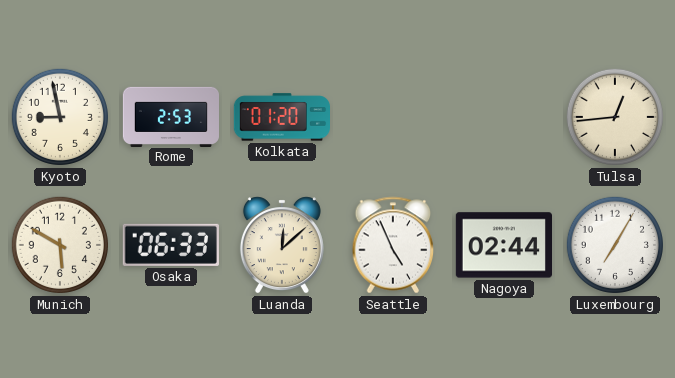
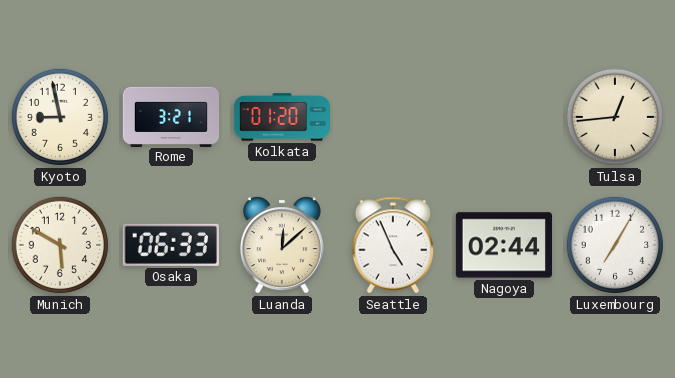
Rome: 2:53 -> 3:21 (170, 116)
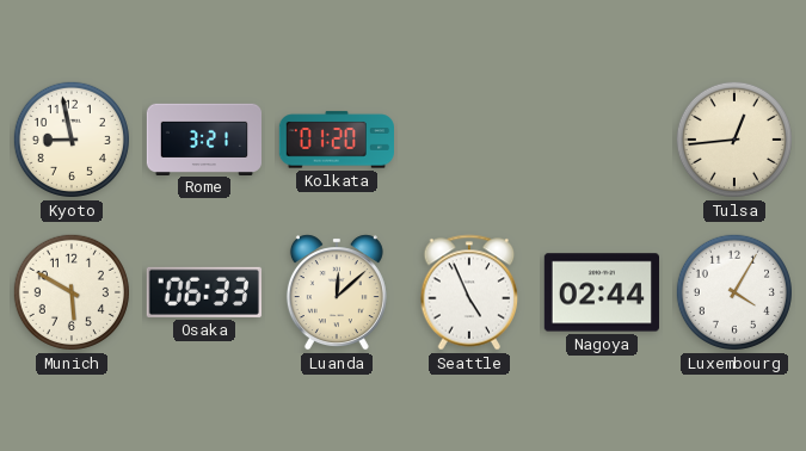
Luxembourg: 7:05 -> 4:05 (734, 292)
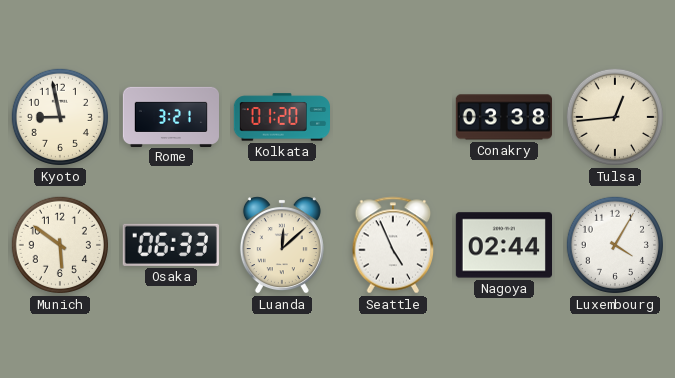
Conakry: none -> 03:38 (503, 117)
Munich: 5:50 -> 5:51 (60, 245)
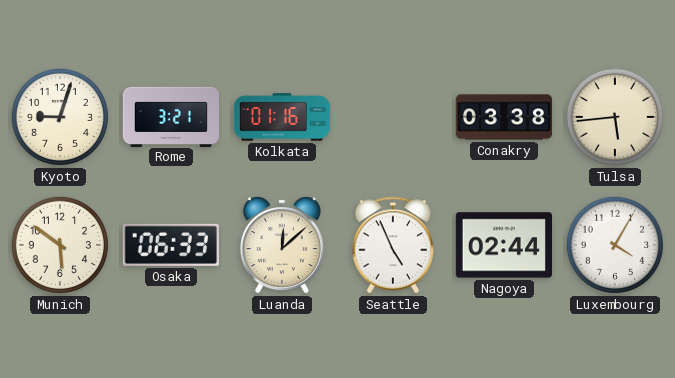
Kyoto: 8:58 -> 9:03 (60, 117)
Kolkata: 01:20 -> 01:16 (281, 117)
Tulsa: 12:44 -> 5:44 (615, 117)
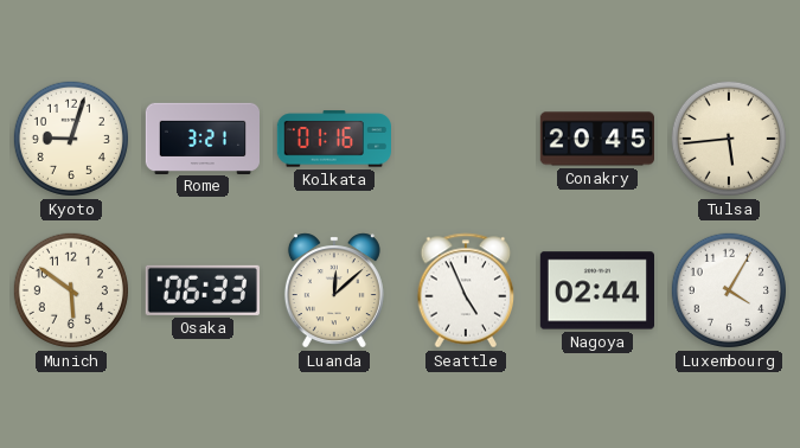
Conakry: 03:38 -> 20:45 (596, 139)
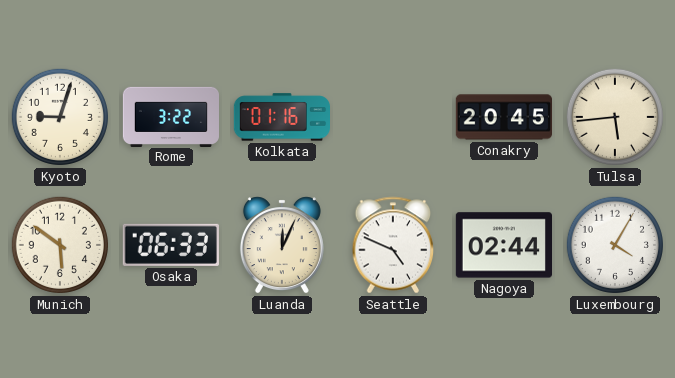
Rome: 3:21 -> 3:22 (170, 116)
Luanda: 12:08 -> 12:04 (282, 245)
Seattle: 4:56 -> 4:49 (393, 245)
